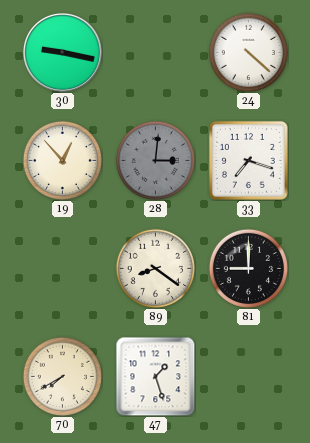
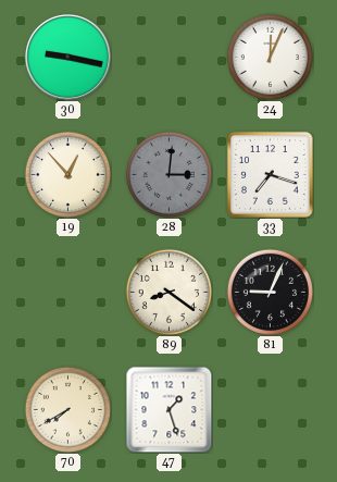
24: 4:22 -> 12:04 (270, 57)
81: 9:00 -> 9:04 (270, 292)
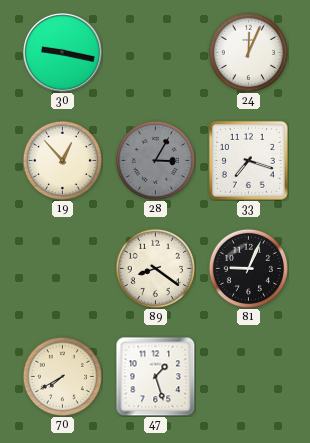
28: 3:01 -> 3:05 (155, 160)
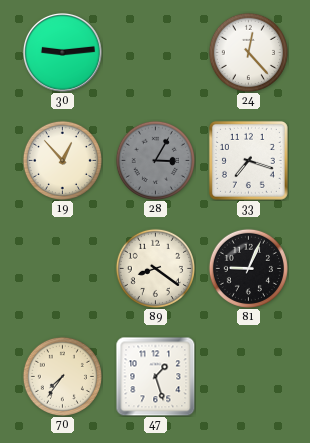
30: 9:17 -> 9:14 (62, 52)
24: 12:04 -> 12:23 (248, 52)
70: 7:40 -> 7:36 (62, 376)
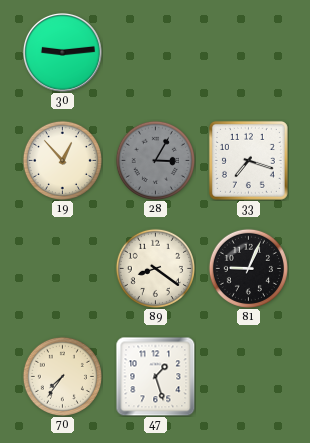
24: 12:23 -> none (248, 52)
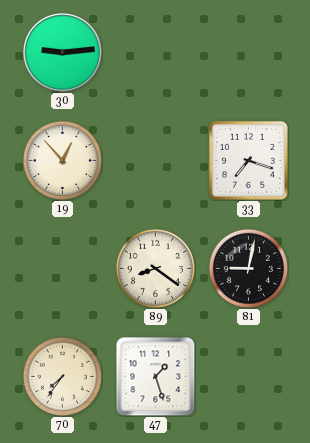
28: 3:05 -> none (155, 160)
81: 9:04 -> 9:02 (248, 268)
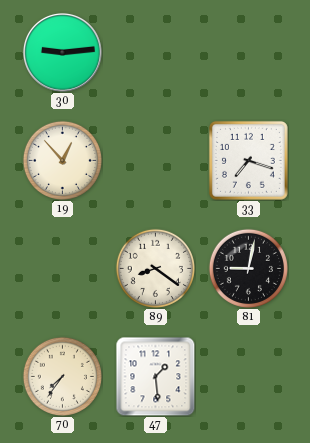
47: 1:27 -> 1:29 (155, 376)
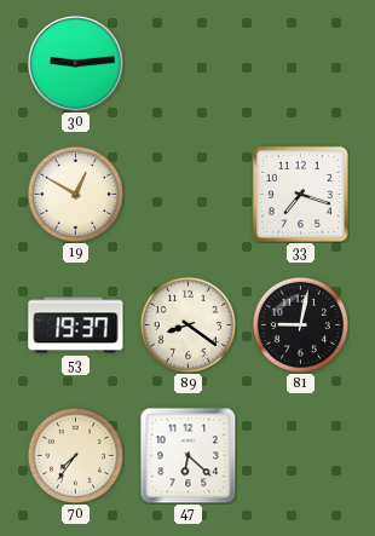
19: 12:53 -> 12:50 (75, 194)
53: none -> 19:37 (76, 325)
47: 1:29 -> 6:22 (187, 455)
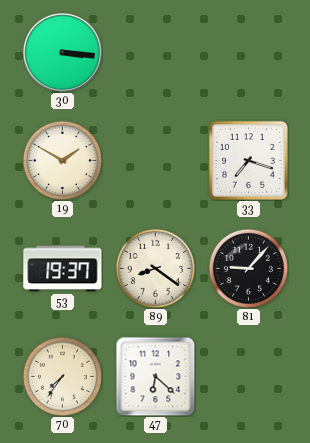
30: 9:14 -> 3:16 (62, 52)
19: 12:50 -> 1:50 (62, 160)
81: 9:02 -> 9:07 (248, 268)
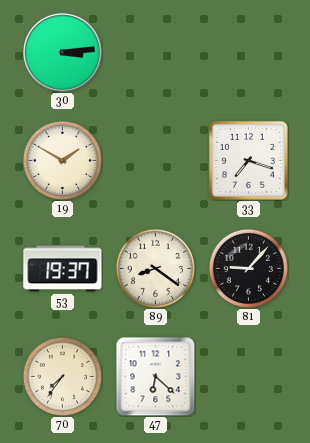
30: 3:16 -> 3:14 (62, 52)
